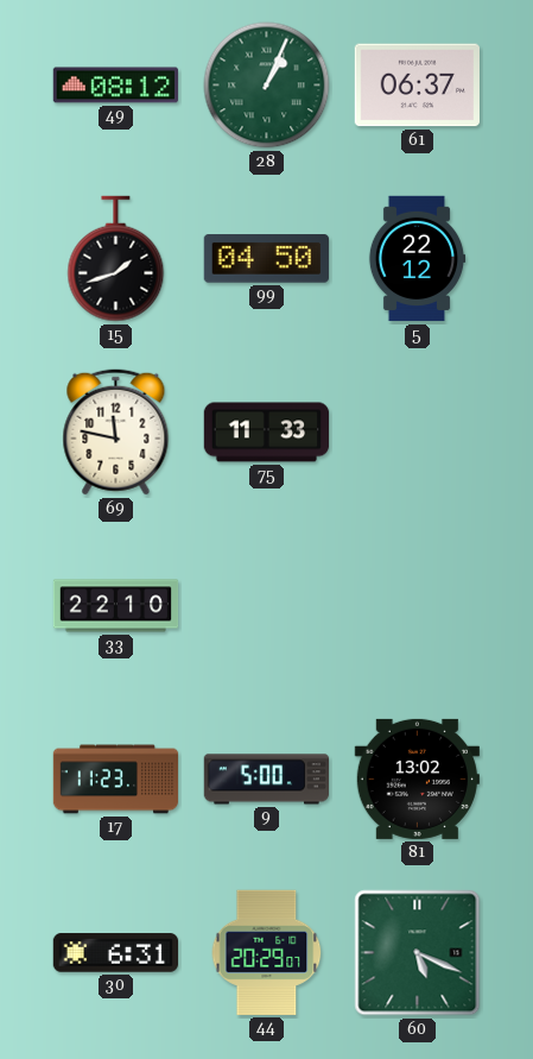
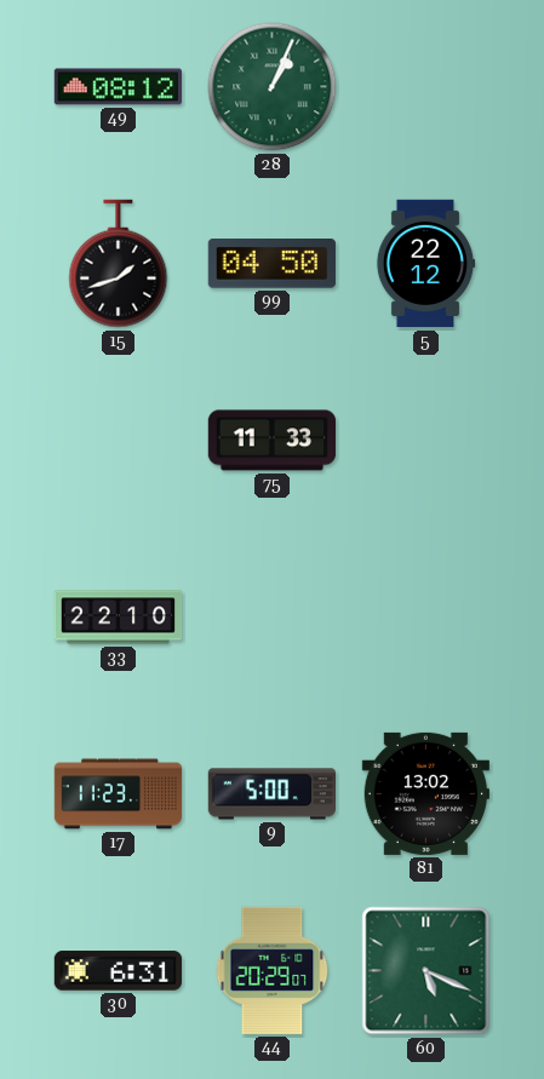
61: 06:37 -> none (417, 86)
69: 11:47 -> none (116, 433)
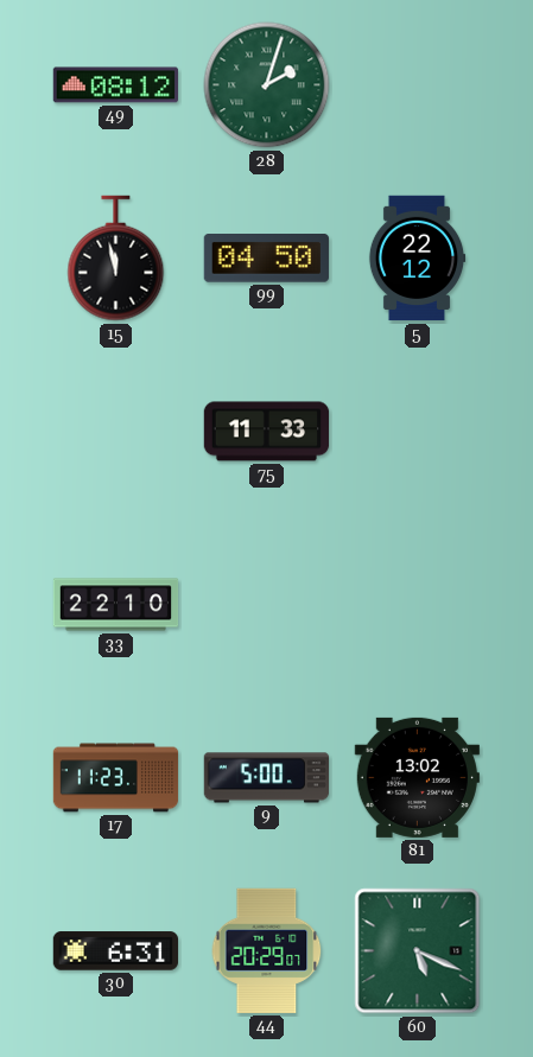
28: 1:04 -> 2:03 (267, 85)
15: 1:42 -> 11:58 (116, 259)
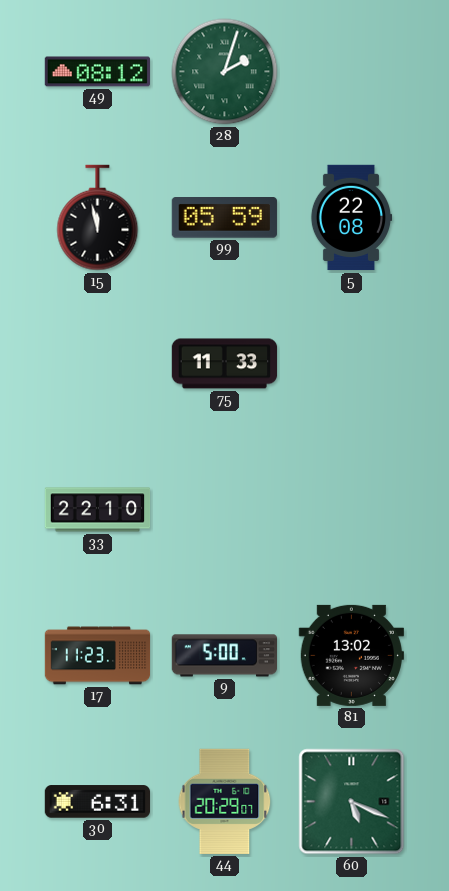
99: 04:50 -> 05:59 (224, 218)
5: 22:12 -> 22:08 (351, 218)
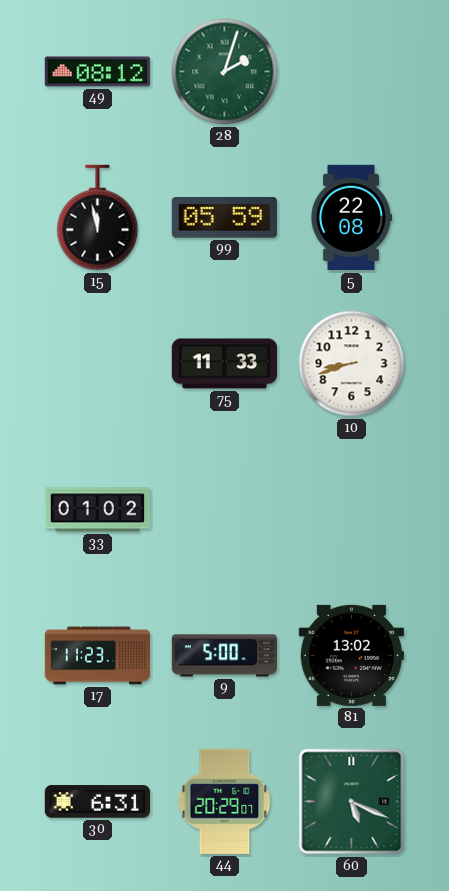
10: none -> 8:42 (352, 364)
33: 22:10 -> 01:02 (98, 510)
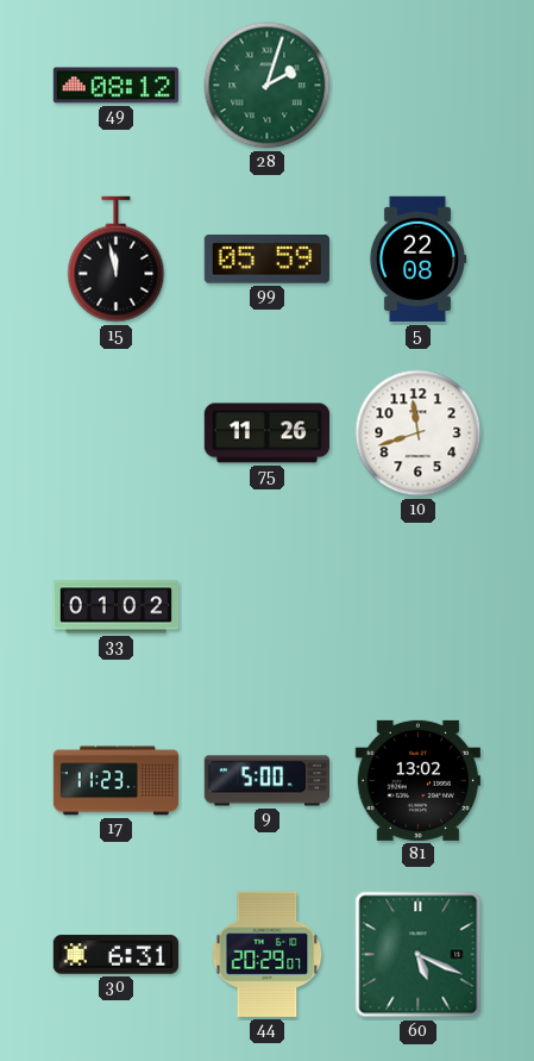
75: 11:33 -> 11:26 (268, 433)
10: 8:42 -> 11:42 (419, 433)
